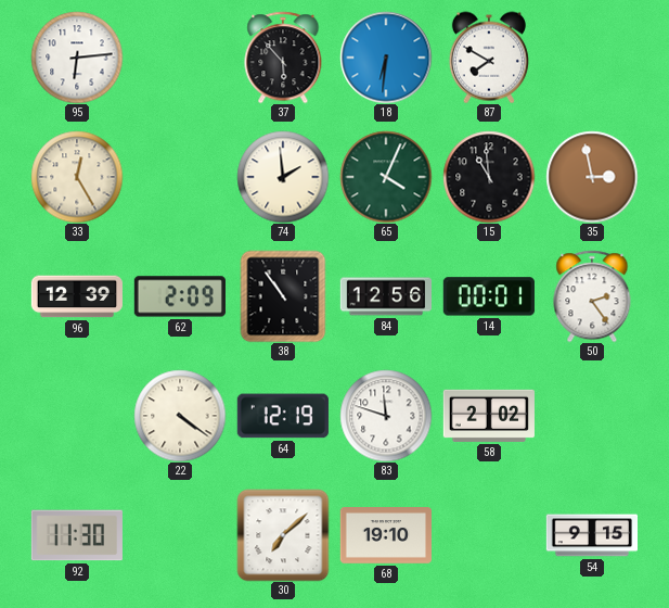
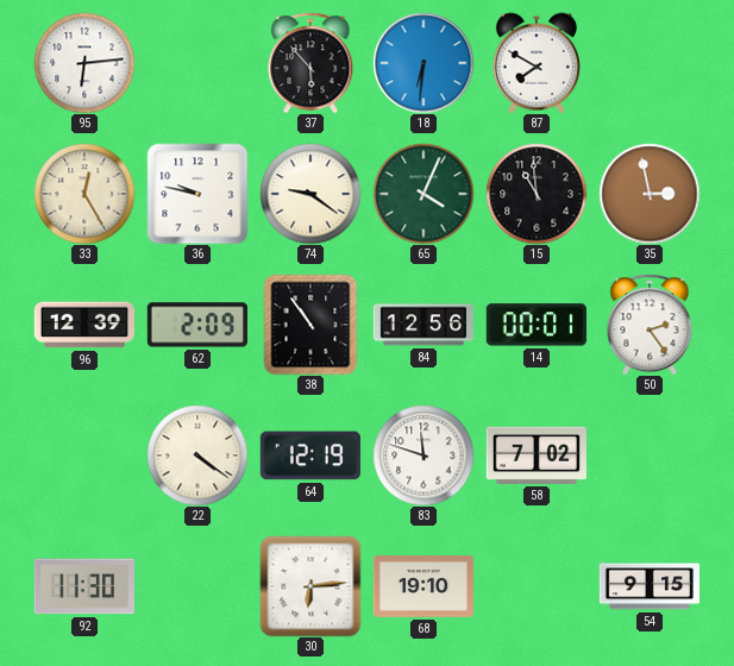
36: none -> 9:47 (197, 194)
74: 1:59 -> 9:21 (310, 194)
58: 2:02 -> 7:02 (537, 455)
30: 7:08 -> 6:14 (310, 586)
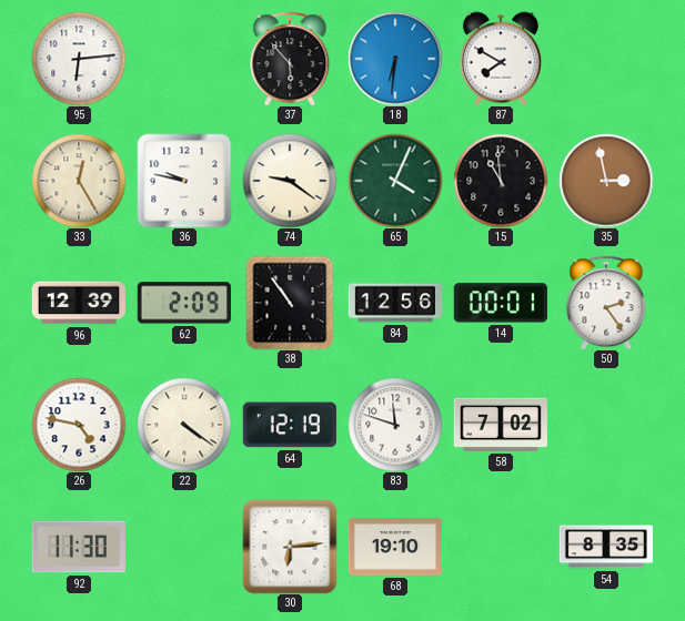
26: none -> 4:47 (79, 425)
54: 9:15 -> 8:35 (605, 547)
